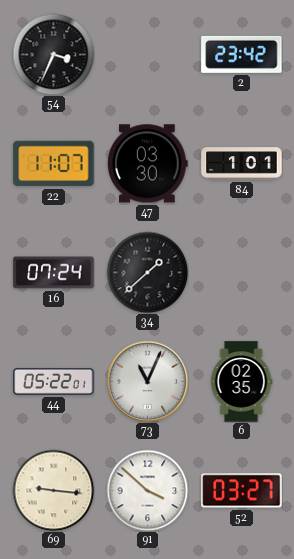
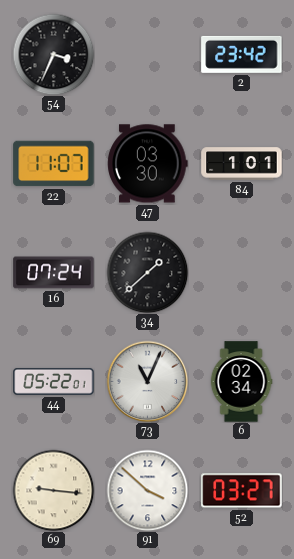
6: 02:35 -> 02:34 (241, 382)
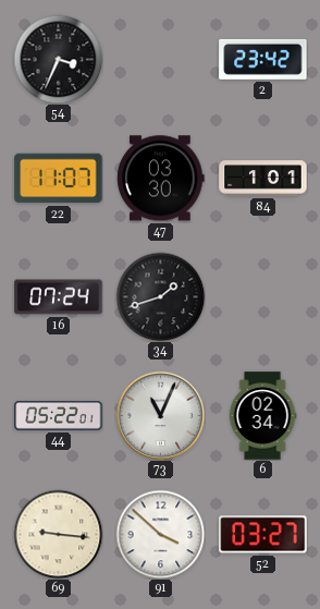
34: 1:38 -> 1:42 (160, 296)
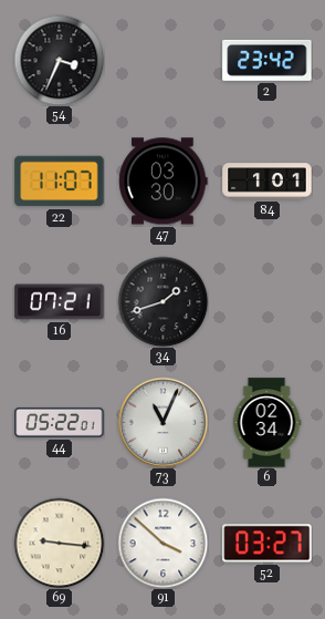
16: 07:24 -> 07:21 (60, 302)
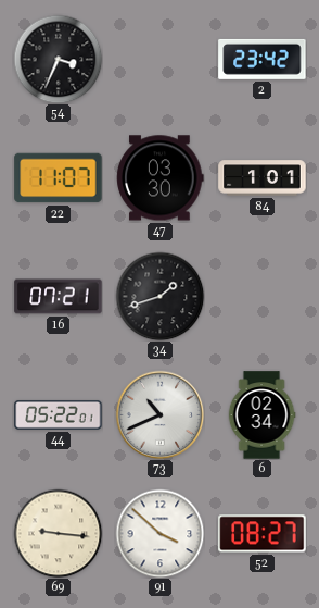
73: 11:04 -> 10:41 (159, 414)
52: 03:27 -> 08:27 (263, 534)
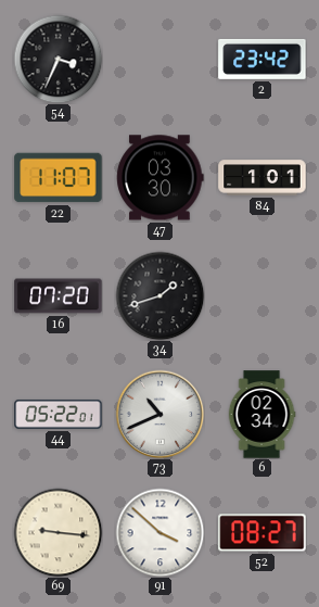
16: 07:21 -> 07:20 (59, 296)
